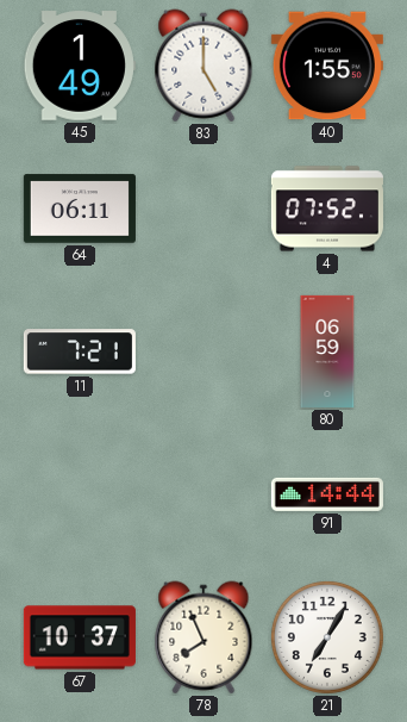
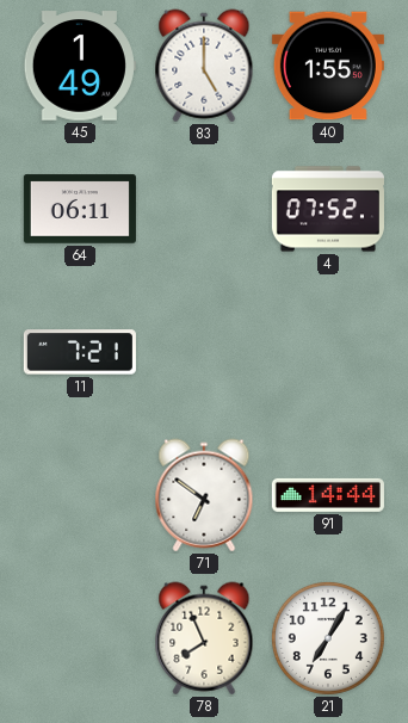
80: 06:59 -> none (327, 351)
71: none -> 6:51 (204, 495)
67: 10:37 -> none (80, 637)
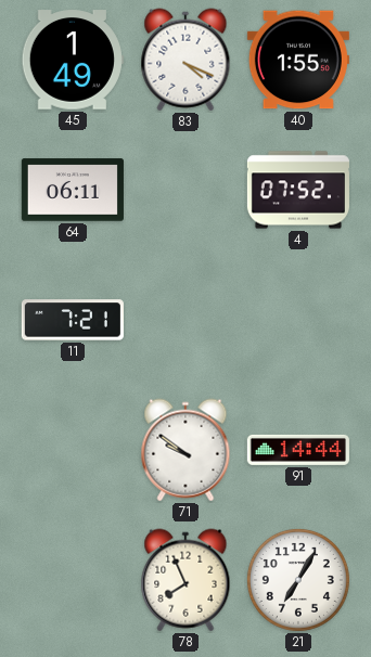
83: 5:00 -> 4:19 (185, 60)
71: 6:51 -> 9:51 (185, 450)
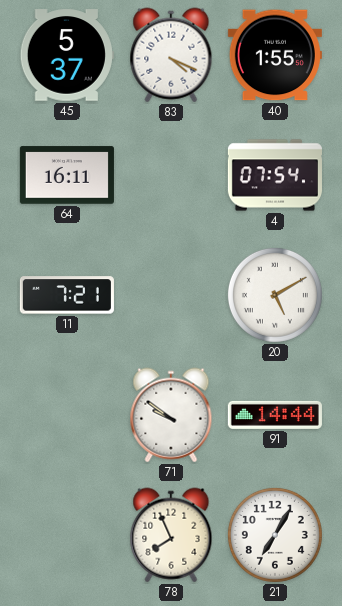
45: 1:49 -> 5:37 (67, 55)
64: 06:11 -> 16:11 (67, 175)
4: 07:52 -> 07:54 (275, 175)
20: none -> 5:10 (275, 295)
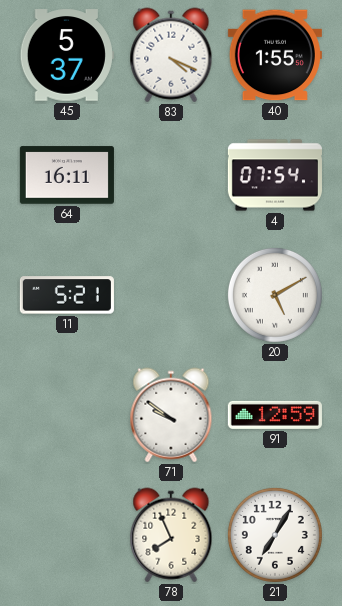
11: 7:21 -> 5:21 (67, 295)
91: 14:44 -> 12:59 (275, 415)
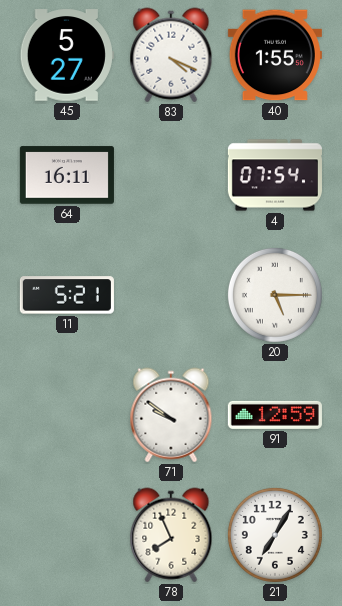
45: 5:37 -> 5:27 (67, 55)
20: 5:10 -> 5:15 (275, 295)
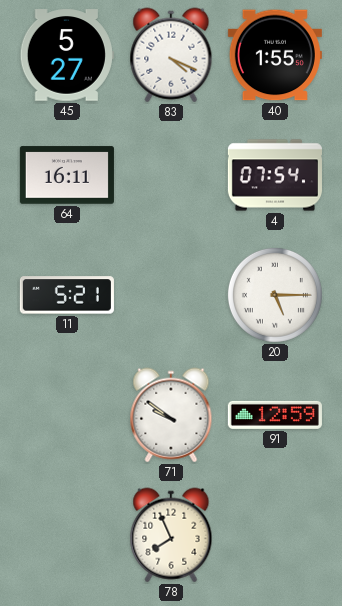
21: 7:05 -> none (275, 535)
